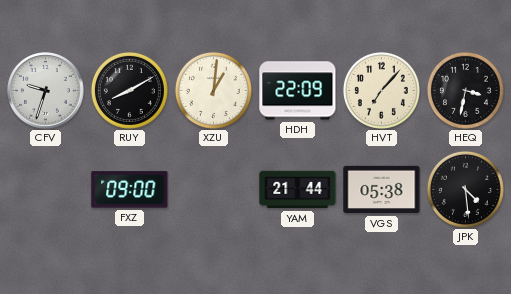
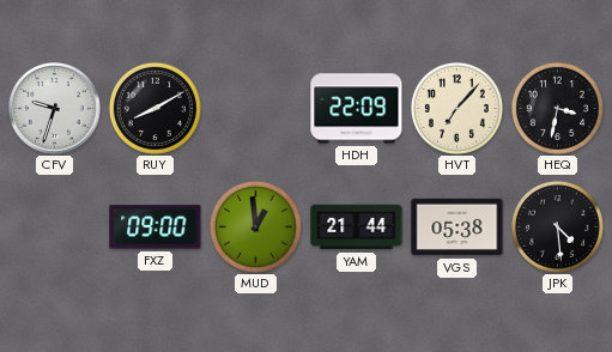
XZU: 1:01 -> none (213, 90)
MUD: none -> 12:59 (255, 226)
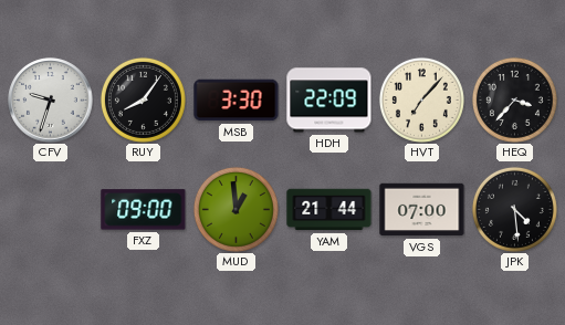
RUY: 8:10 -> 8:06 (143, 99)
MSB: none -> 3:30 (237, 101)
HEQ: 3:32 -> 3:37 (514, 99)
VGS: 05:38 -> 07:00 (422, 210)
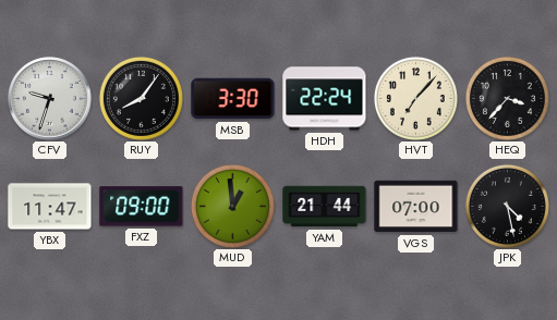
HDH: 22:09 -> 22:24 (325, 99)
YBX: none -> 11:47 (50, 207)
JPK: 4:29 -> 4:28 (507, 206)
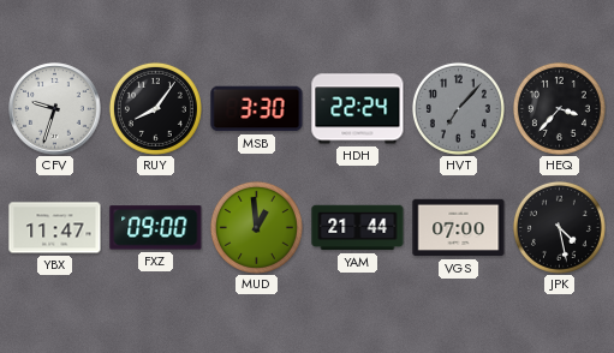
HVT dial: cream -> grey (458, 108)
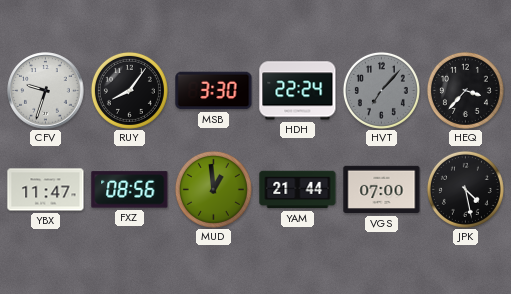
FXZ: 09:00 -> 08:56 (130, 190)
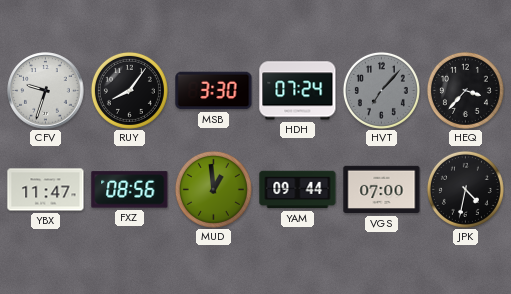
HDH: 22:24 -> 07:24 (298, 91)
YAM: 21:44 -> 09:44 (298, 190)
JPK: 4:28 -> 4:32 (465, 189)
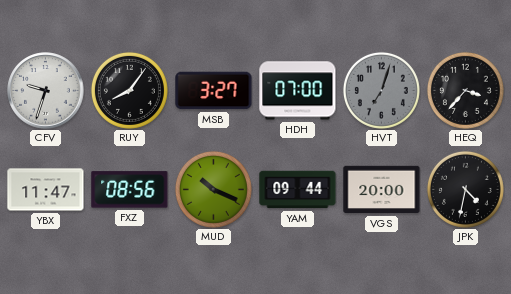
MSB: 3:30 -> 3:27 (214, 91)
HDH: 07:24 -> 07:00 (298, 91)
HVT: 7:07 -> 7:03 (381, 90)
MUD: 12:59 -> 10:19 (213, 189)
VGS: 07:00 -> 20:00 (382, 190)
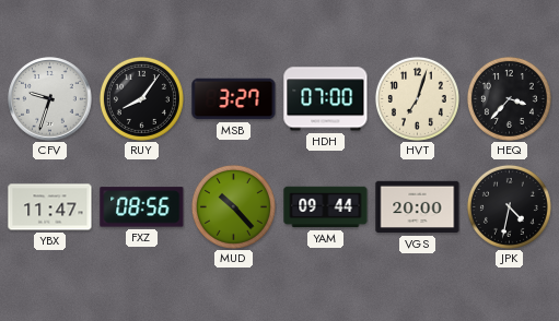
HVT dial: grey -> cream (417, 98)
MUD: 10:19 -> 10:23 (233, 206)
